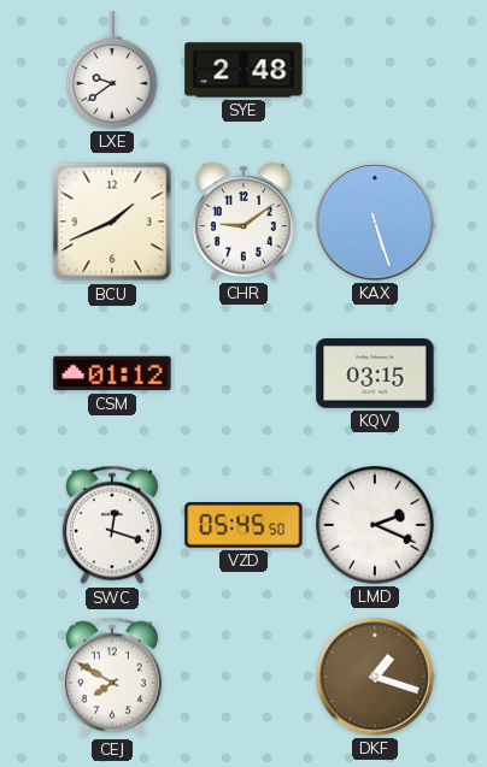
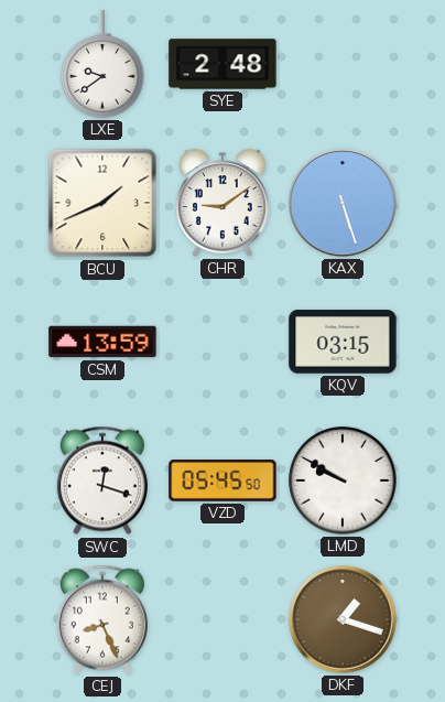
CSM: 01:12 -> 13:59 (102, 342)
LMD: 2:19 -> 9:50 (343, 480)
CEJ: 7:50 -> 8:26 (102, 619)
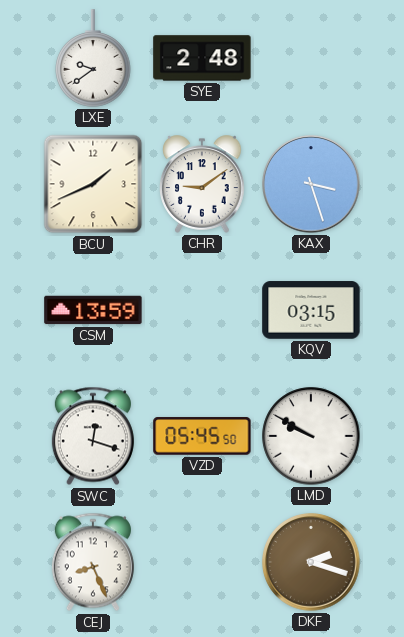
KAX: 5:27 -> 3:27 (311, 184)
DKF: 1:18 -> 2:18 (311, 562)
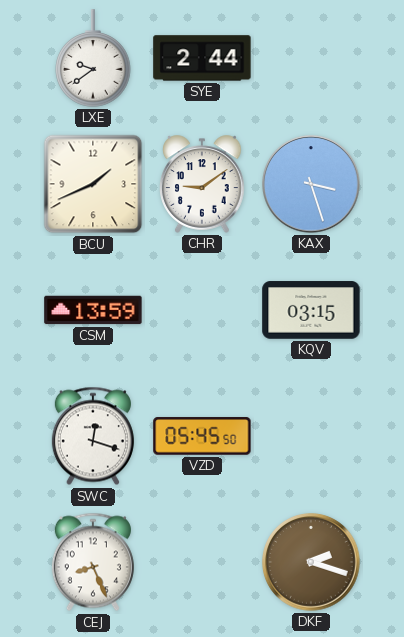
SYE: 2:48 -> 2:44 (202, 58)
LMD: 9:50 -> none (311, 436)
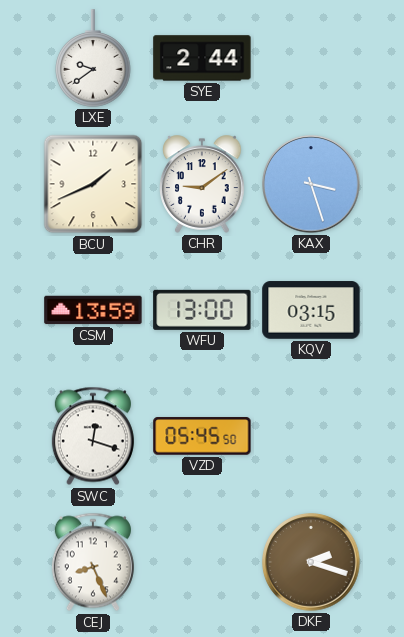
WFU: none -> 13:00 (202, 310)
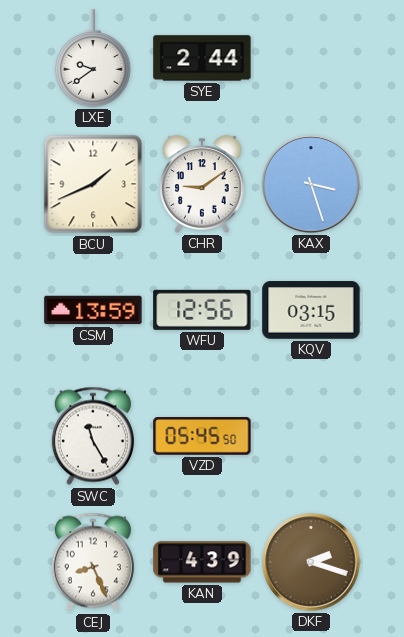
WFU: 13:00 -> 12:56 (202, 310)
SWC: 12:18 -> 11:25 (93, 436)
KAN: none -> 4:39 (202, 562)
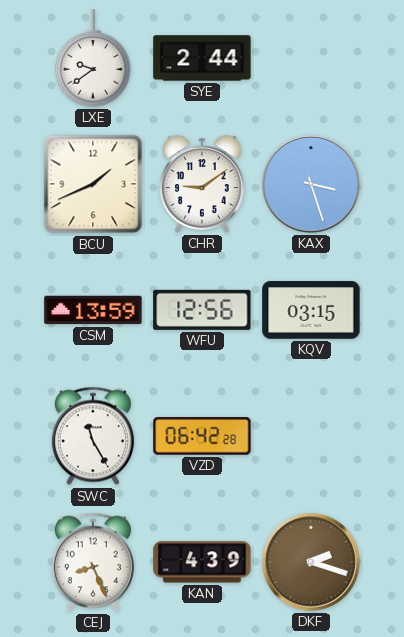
VZD: 05:45 -> 06:42 (202, 436)
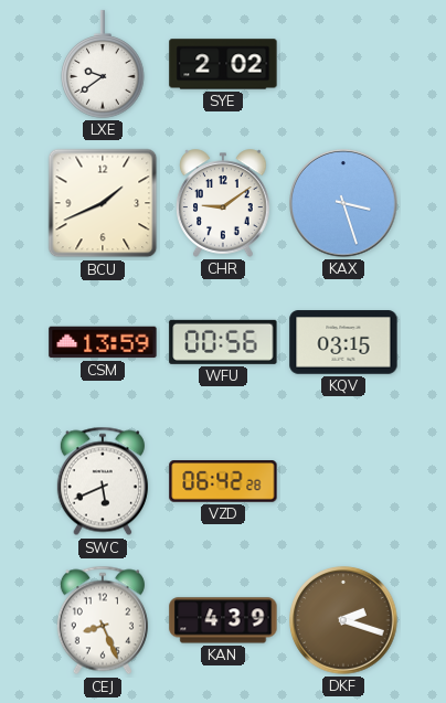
SYE: 2:44 -> 2:02 (223, 64)
WFU: 12:56 -> 00:56 (223, 342)
SWC: 11:25 -> 5:41 (103, 481)
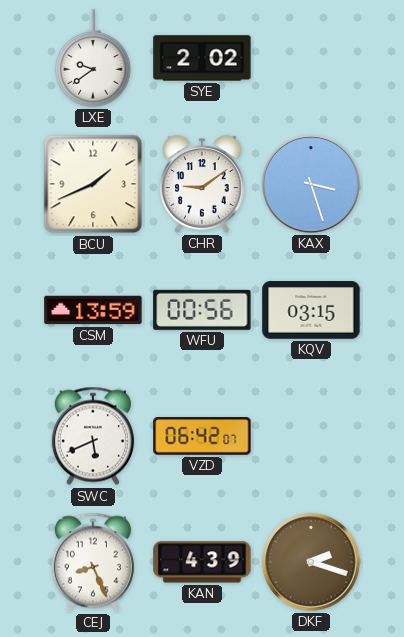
VZD: 06:42:28 -> 06:42:07 (202, 436)
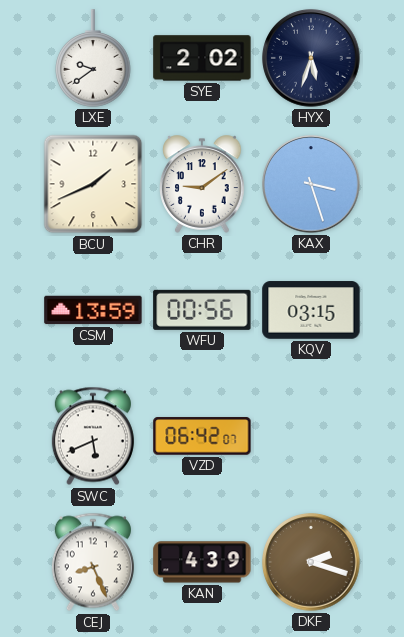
HYX: none -> 5:33 (311, 58)
